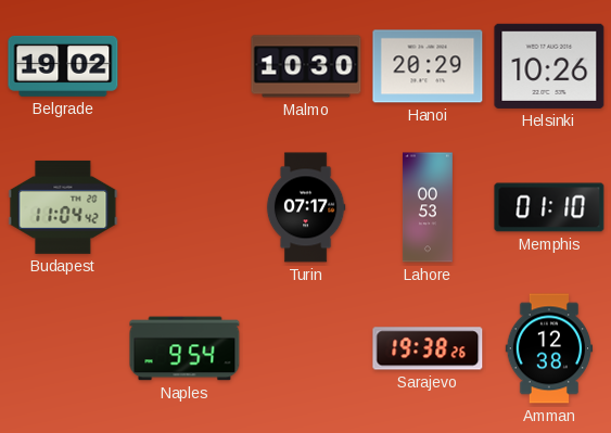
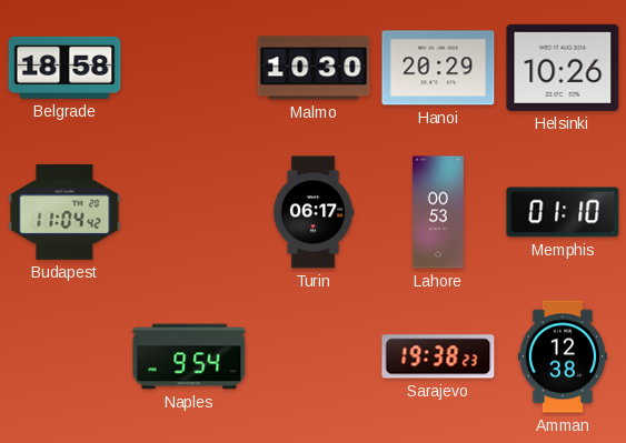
Belgrade: 19:02 -> 18:58 (64, 68)
Turin: 07:17 -> 06:17 (314, 212)
Sarajevo: 19:38:26 -> 19:38:23 (438, 356)
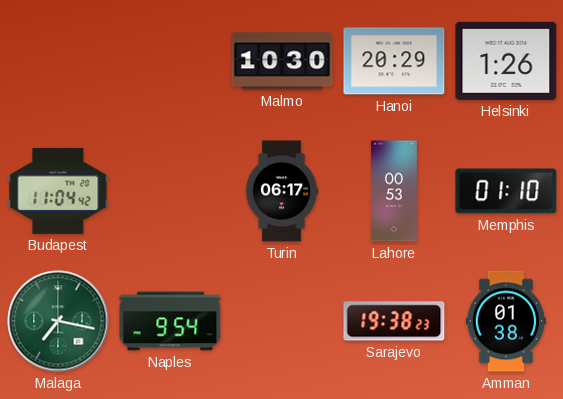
Belgrade: 18:58 -> none (64, 68)
Helsinki: 10:26 -> 1:26 (506, 61)
Malaga: none -> 7:17 (58, 321)
Amman: 12:38 -> 01:38 (506, 321)
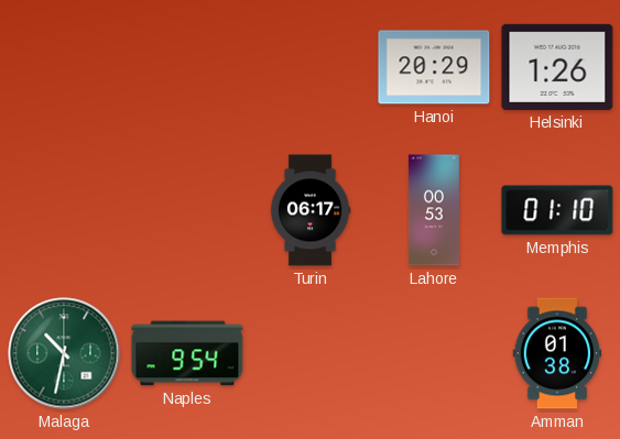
Malmo: 10:30 -> none (282, 61)
Budapest: 11:04 -> none (58, 191)
Malaga: 7:17 -> 10:32 (64, 353)
Sarajevo: 19:38 -> none (394, 321)
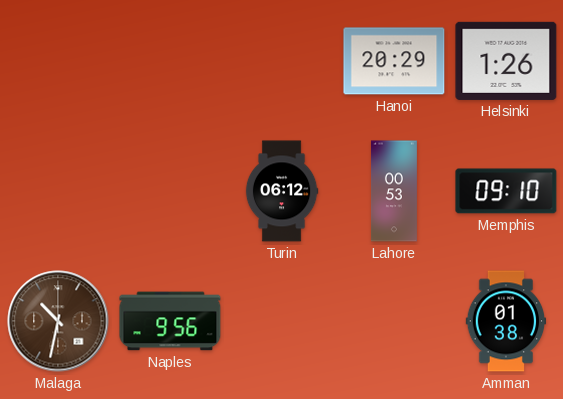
Turin: 06:17 -> 06:12 (282, 191)
Memphis: 01:10 -> 09:10 (506, 191)
Malaga dial: green -> brown (58, 321)
Naples: 9:54 -> 9:56 (170, 321)
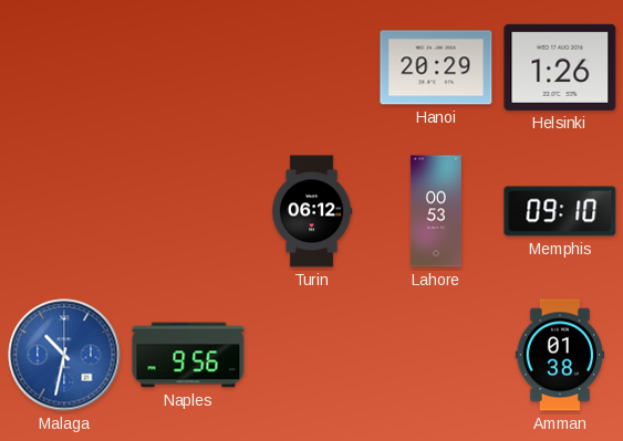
Malaga dial: brown -> blue (64, 355)
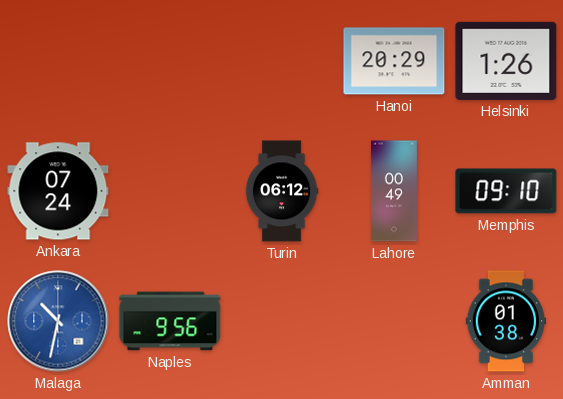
Ankara: none -> 07:24 (58, 191)
Lahore: 00:53 -> 00:49 (394, 191)
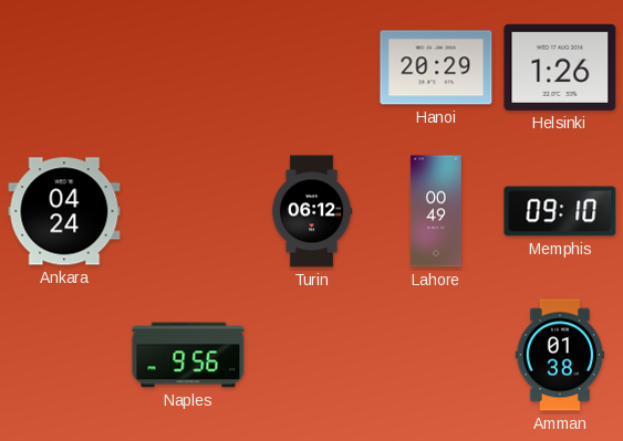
Ankara: 07:24 -> 04:24 (64, 211)
Malaga: 10:32 -> none (58, 321)
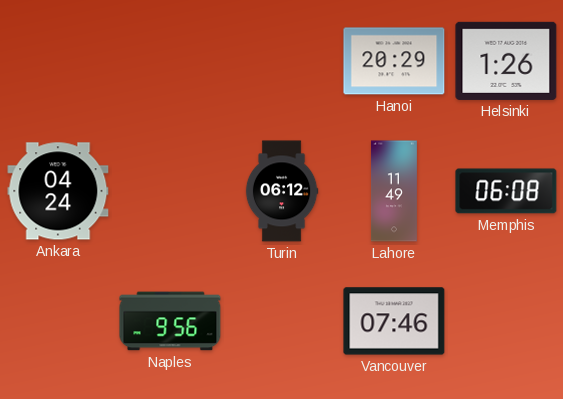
Lahore: 00:49 -> 11:49 (394, 191)
Memphis: 09:10 -> 06:08 (506, 191)
Vancouver: none -> 07:46 (394, 321)
Amman: 01:38 -> none (560, 355)
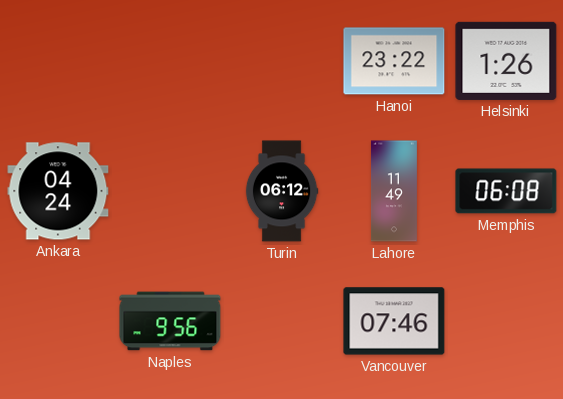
Hanoi: 20:29 -> 23:22 (394, 61)
